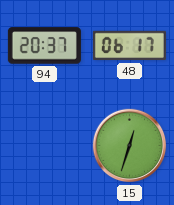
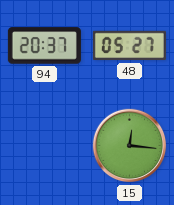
48: 06:17 -> 05:27 (129, 46)
15: 12:33 -> 12:16 (130, 146)
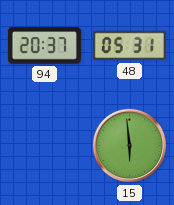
48: 05:27 -> 05:31 (129, 46)
15: 12:16 -> 5:59 (130, 146)
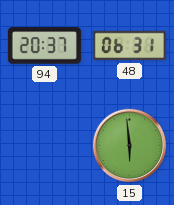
48: 05:31 -> 06:31 (129, 46)
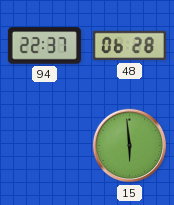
94: 20:37 -> 22:37 (44, 46)
48: 06:31 -> 06:28 (129, 46)
